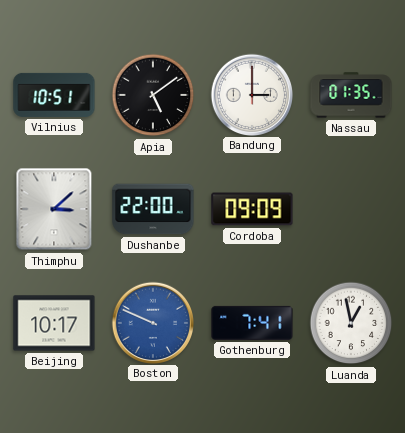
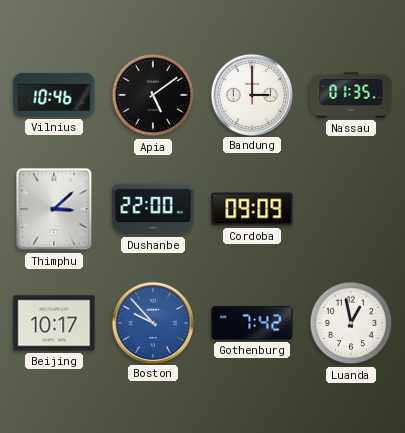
Vilnius: 10:51 -> 10:46 (54, 95)
Boston: 9:49 -> 9:53 (152, 322)
Gothenburg: 7:41 -> 7:42 (252, 323)
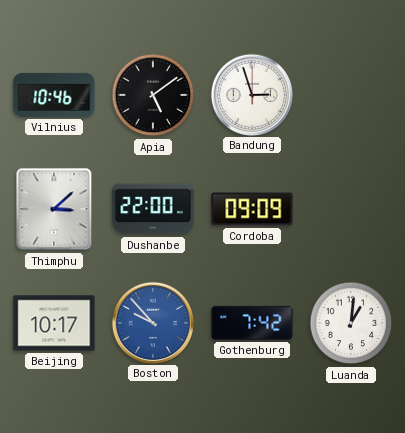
Bandung: 3:00 -> 2:57 (251, 94)
Nassau: 01:35 -> none (351, 95)
Luanda: 12:58 -> 1:01 (351, 323)
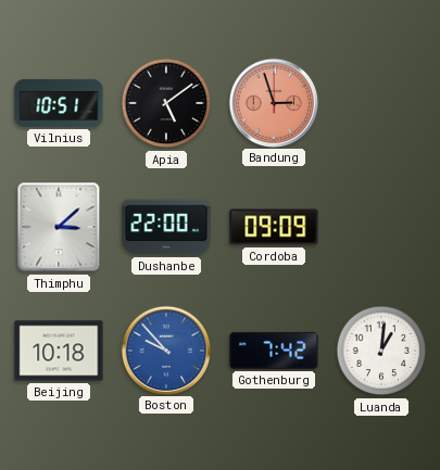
Vilnius: 10:46 -> 10:51 (59, 103)
Bandung dial: white -> salmon (273, 102)
Beijing: 10:17 -> 10:18 (59, 351)
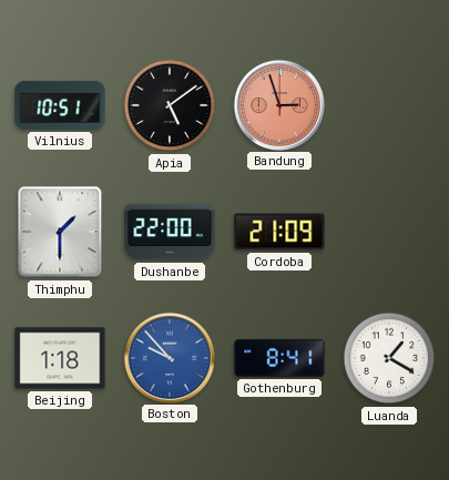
Thimphu: 3:08 -> 1:30 (60, 232)
Cordoba: 09:09 -> 21:09 (279, 232)
Beijing: 10:18 -> 1:18 (60, 358)
Gothenburg: 7:42 -> 8:41 (279, 358)
Luanda: 1:01 -> 1:20 (389, 358)
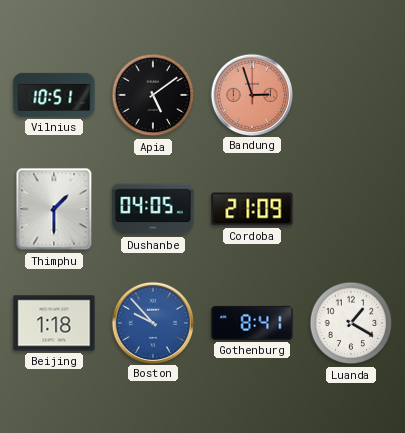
Dushanbe: 22:00 -> 04:05 (153, 209)
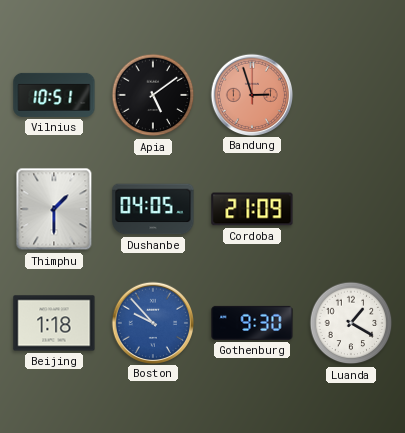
Gothenburg: 8:41 -> 9:30 (252, 323)
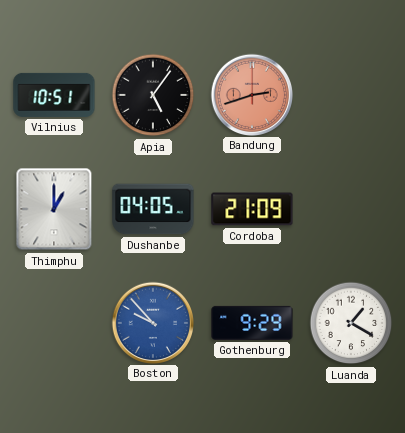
Apia: 5:09 -> 5:06 (153, 95)
Bandung: 2:57 -> 2:42 (251, 94)
Thimphu: 1:30 -> 1:00 (54, 209)
Beijing: 1:18 -> none (54, 323)
Gothenburg: 9:30 -> 9:29 (252, 323)
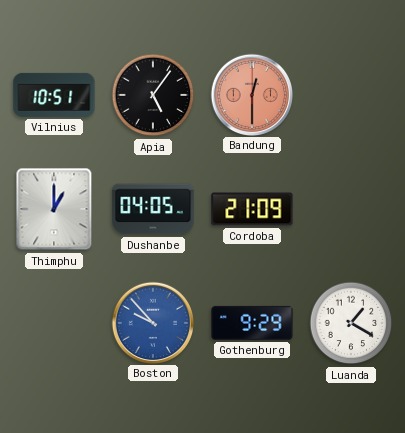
Bandung: 2:42 -> 12:30 (251, 94)
